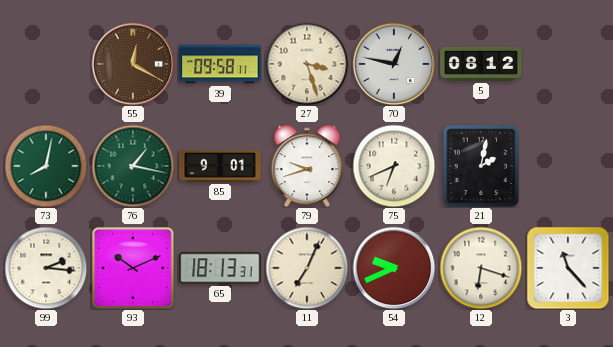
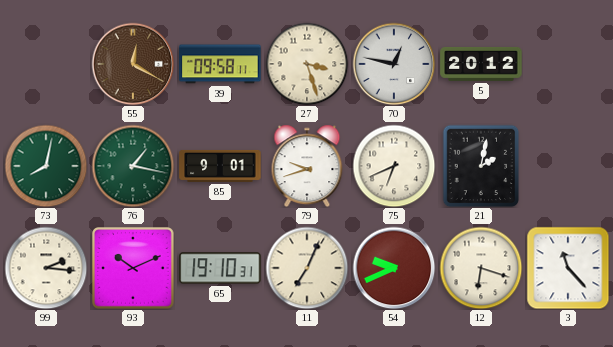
5: 08:12 -> 20:12 (481, 64)
65: 18:13 -> 19:10 (220, 268)
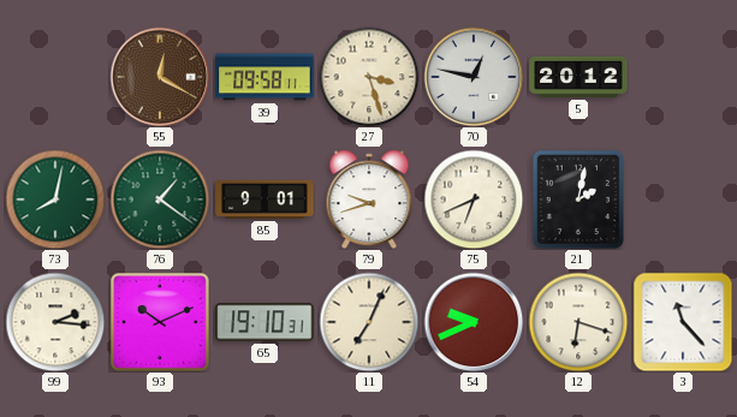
76: 1:17 -> 1:21 (160, 199)
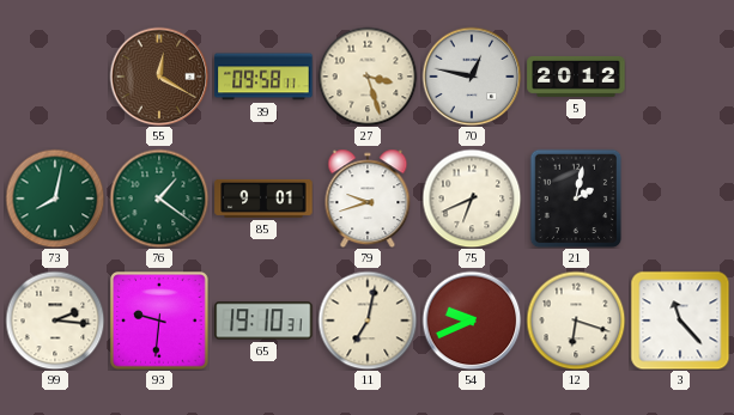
93: 10:11 -> 9:31 (160, 322)
11: 7:04 -> 7:02 (368, 321)
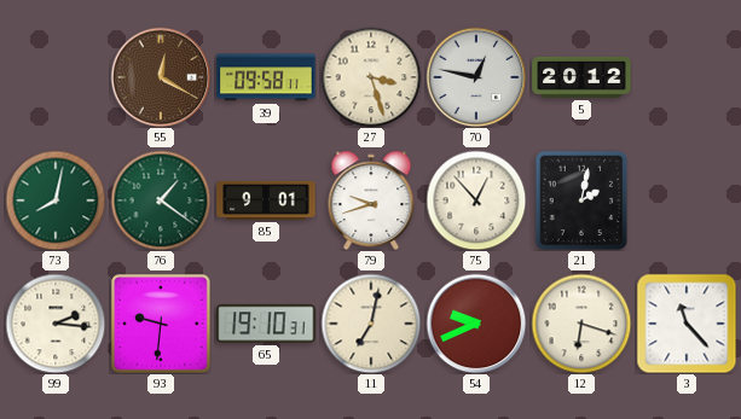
75: 6:41 -> 12:53 (476, 200)
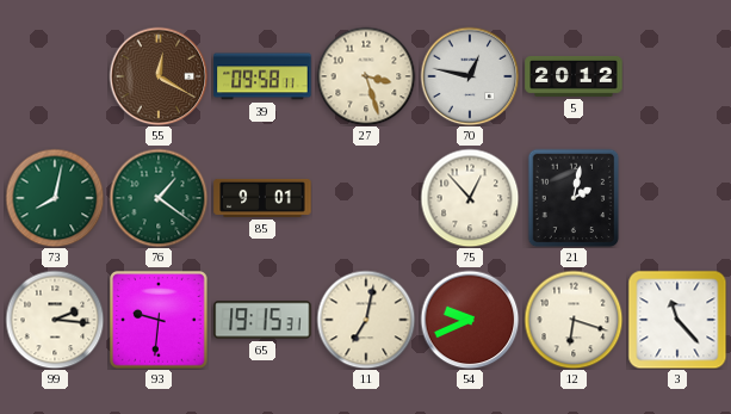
79: 9:42 -> none (371, 200)
65: 19:10 -> 19:15 (262, 320)
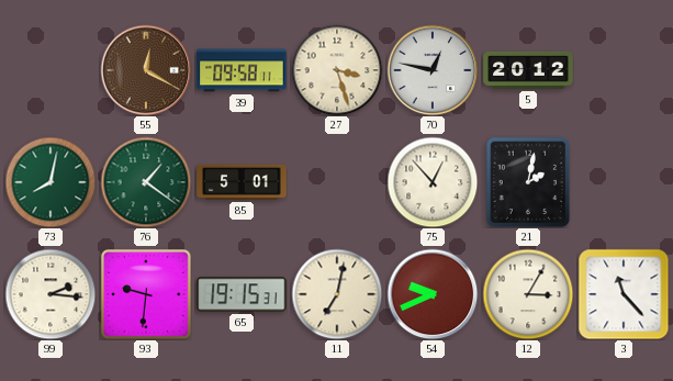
85: 9:01 -> 5:01 (242, 182)
12: 6:18 -> 3:05 (528, 294)
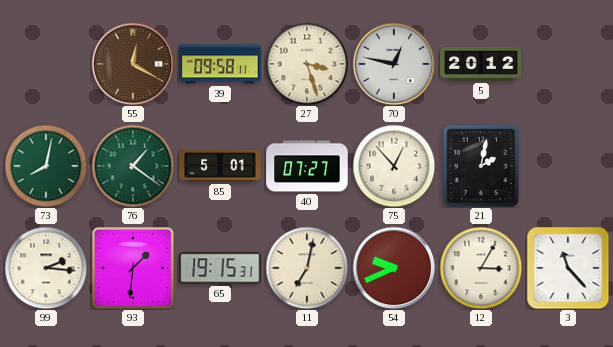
40: none -> 07:27 (307, 166)
93: 9:31 -> 1:31 (134, 269)
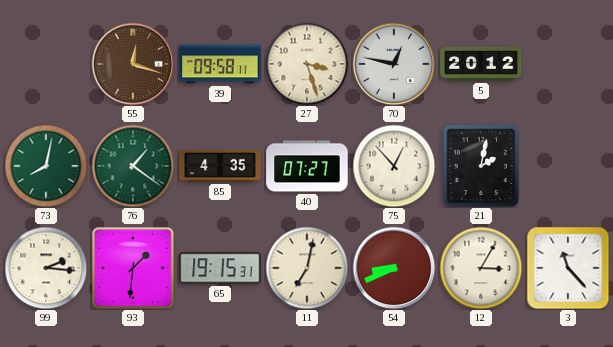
55: 12:20 -> 12:18 (133, 64)
85: 5:01 -> 4:35 (220, 166)
54: 9:41 -> 8:41 (394, 268)
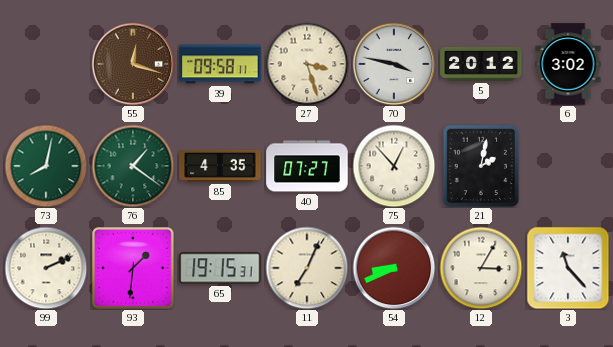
70: 12:47 -> 3:47 (394, 64)
6: none -> 3:02 (568, 64)
99: 2:16 -> 2:11 (46, 268)
11: 7:02 -> 7:04 (307, 268)
